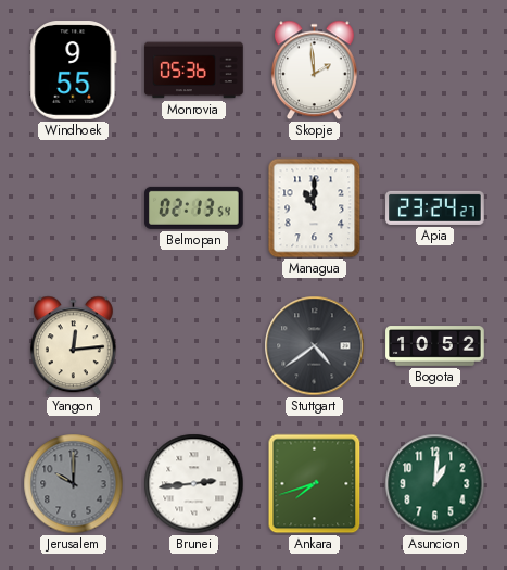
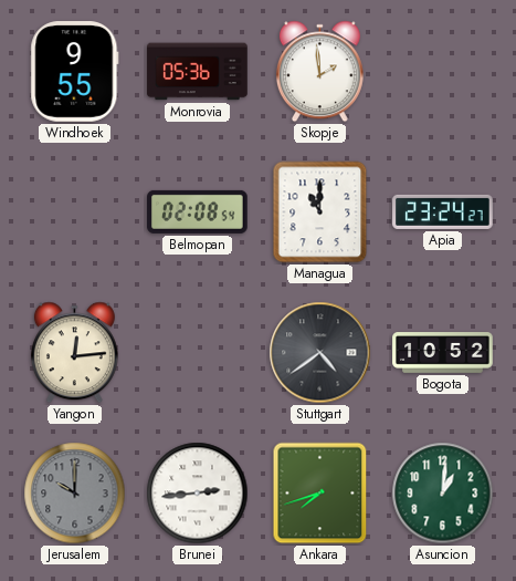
Belmopan: 02:13 -> 02:08 (198, 211)
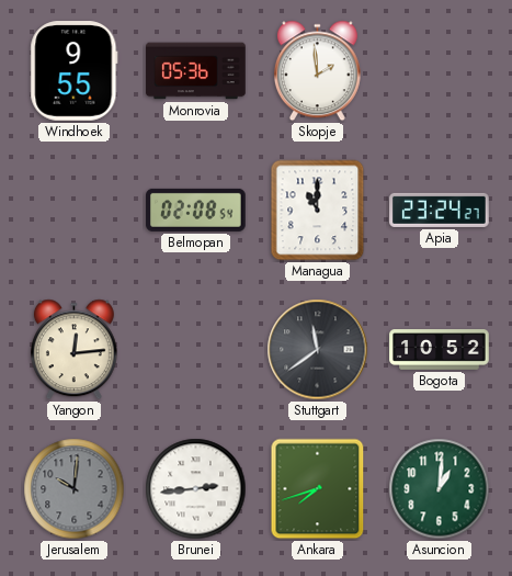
Stuttgart: 4:39 -> 11:39 (318, 350)
Jerusalem: 10:00 -> 10:01 (75, 489)
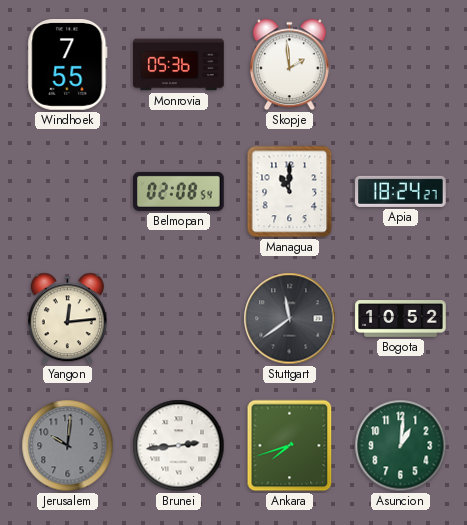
Windhoek: 9:55 -> 7:55 (68, 65)
Apia: 23:24 -> 18:24 (401, 191)
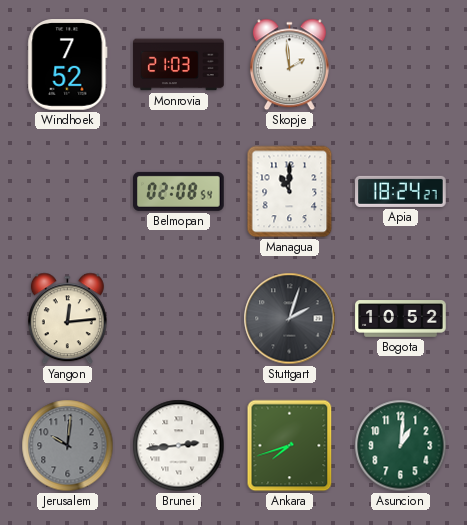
Windhoek: 7:55 -> 7:52 (68, 65)
Monrovia: 05:36 -> 21:03 (179, 65)
Stuttgart: 11:39 -> 2:03 (290, 319)
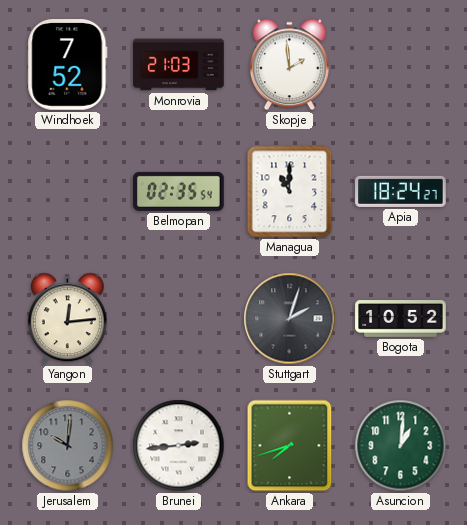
Belmopan: 02:08 -> 02:35 (179, 191)
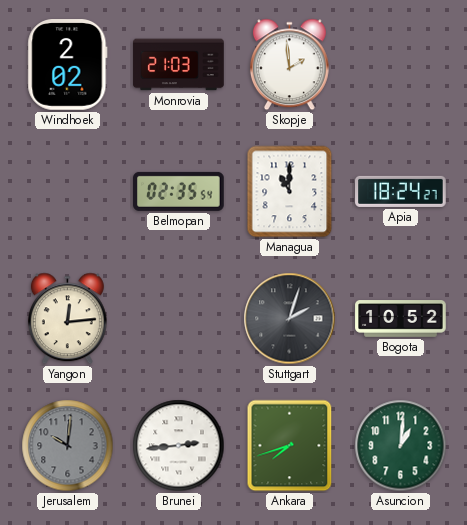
Windhoek: 7:52 -> 2:02 (68, 65)
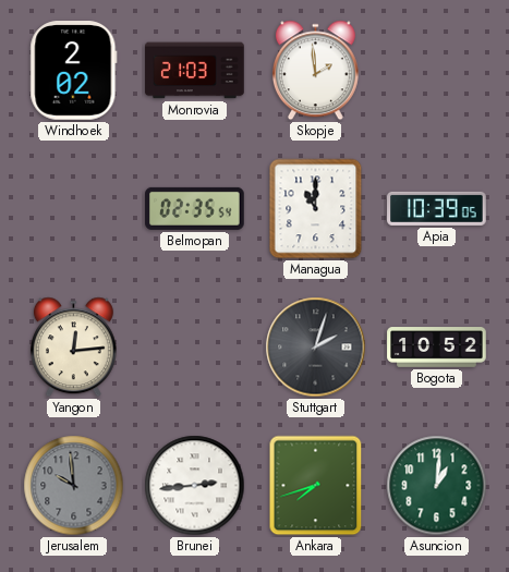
Apia: 18:24 -> 10:39 (437, 208)
Jerusalem: 10:01 -> 9:59 (74, 486)
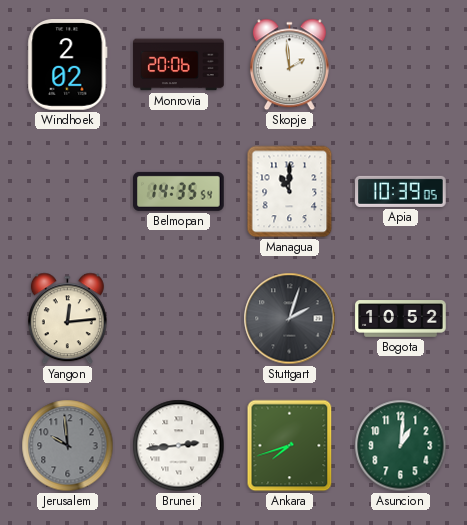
Monrovia: 21:03 -> 20:06 (179, 65)
Belmopan: 02:35 -> 14:35 (179, 191)
